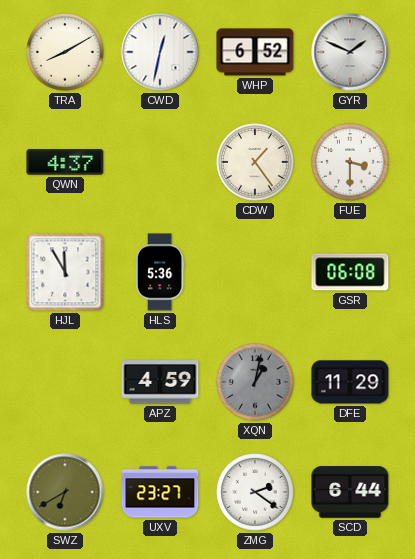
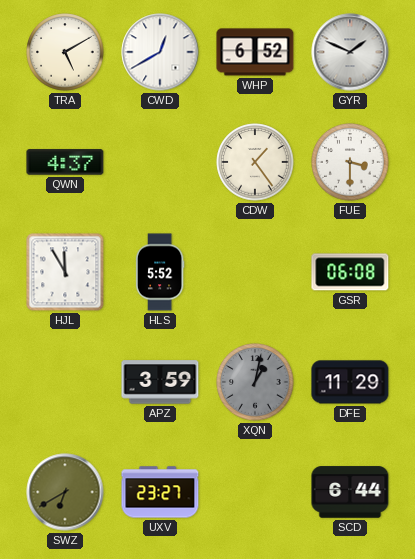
TRA: 8:10 -> 5:10 (65, 52)
CWD: 12:32 -> 12:40 (160, 52)
HLS: 5:36 -> 5:52 (160, 272)
APZ: 4:59 -> 3:59 (160, 382)
ZMG: 2:21 -> none (255, 492)
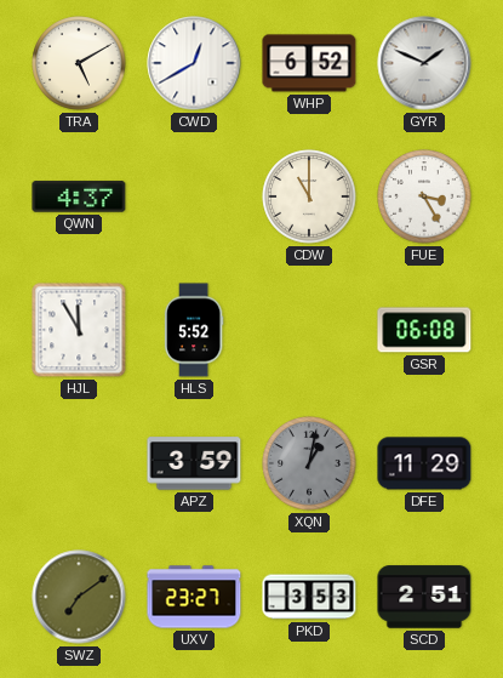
CDW: 1:24 -> 11:00 (309, 196)
FUE: 3:30 -> 3:25 (424, 196)
SWZ: 6:40 -> 7:09 (79, 597)
PKD: none -> 3:53 (309, 597)
SCD: 6:44 -> 2:51 (424, 597)
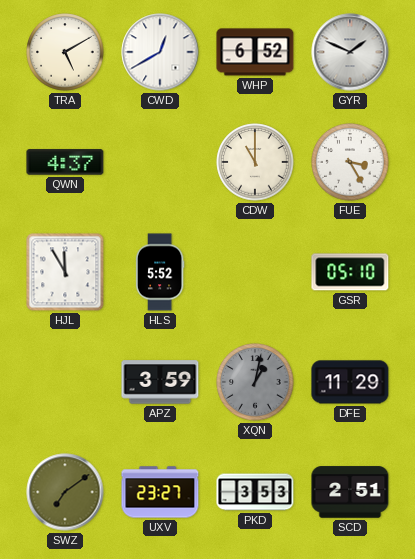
GSR: 06:08 -> 05:10 (350, 272)
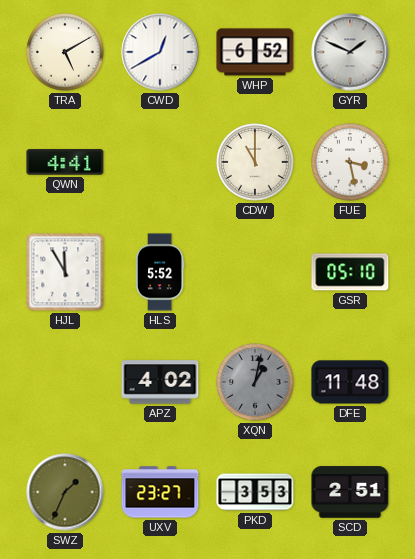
QWN: 4:37 -> 4:41 (65, 162)
FUE: 3:25 -> 3:28 (350, 162)
APZ: 3:59 -> 4:02 (160, 382)
DFE: 11:29 -> 11:48 (350, 382)
SWZ: 7:09 -> 1:34 (65, 492)
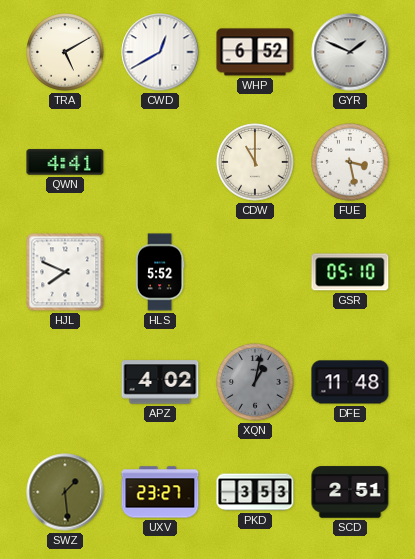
HJL: 11:55 -> 7:49 (65, 272)
SWZ: 1:34 -> 1:29 (65, 492)
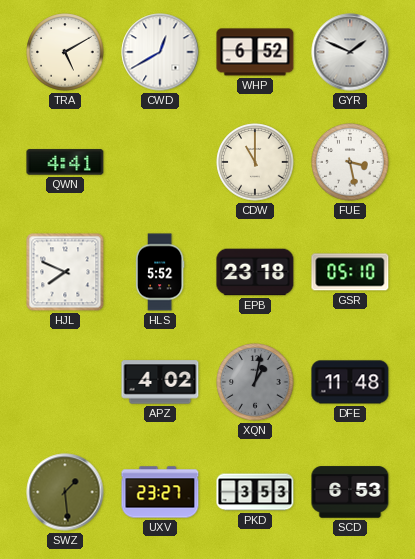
EPB: none -> 23:18 (255, 272)
SCD: 2:51 -> 6:53 (350, 492)
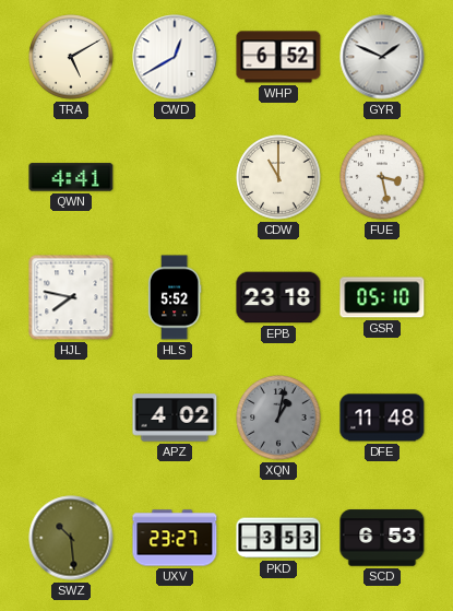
HJL: 7:49 -> 7:47 (71, 297)
SWZ: 1:29 -> 10:29 (71, 538)
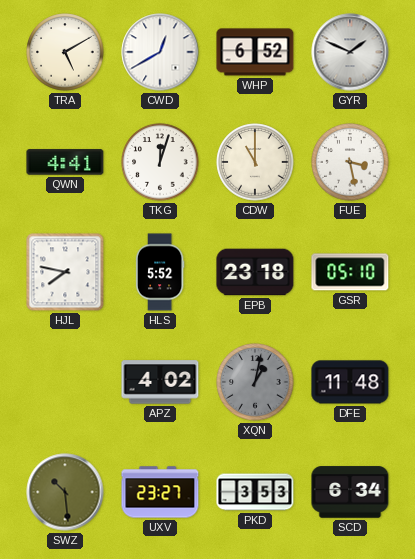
TKG: none -> 12:03 (160, 162)
SCD: 6:53 -> 6:34 (350, 492)
